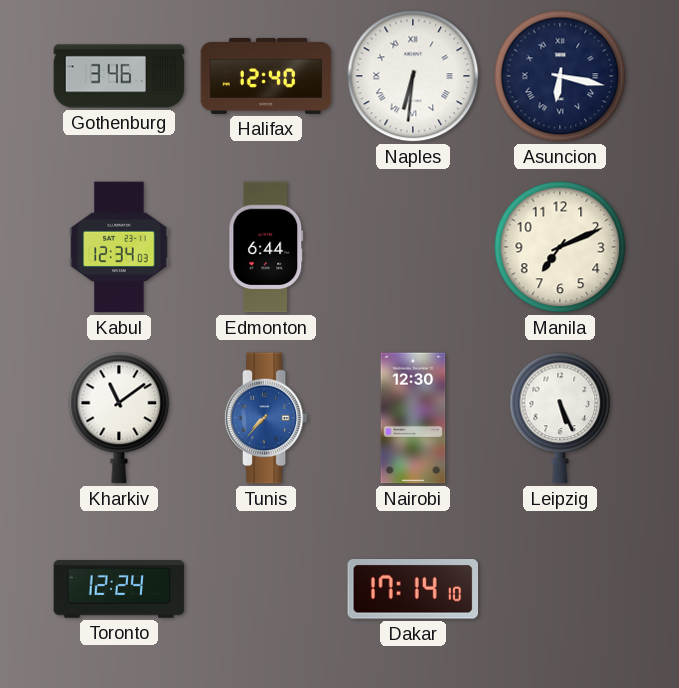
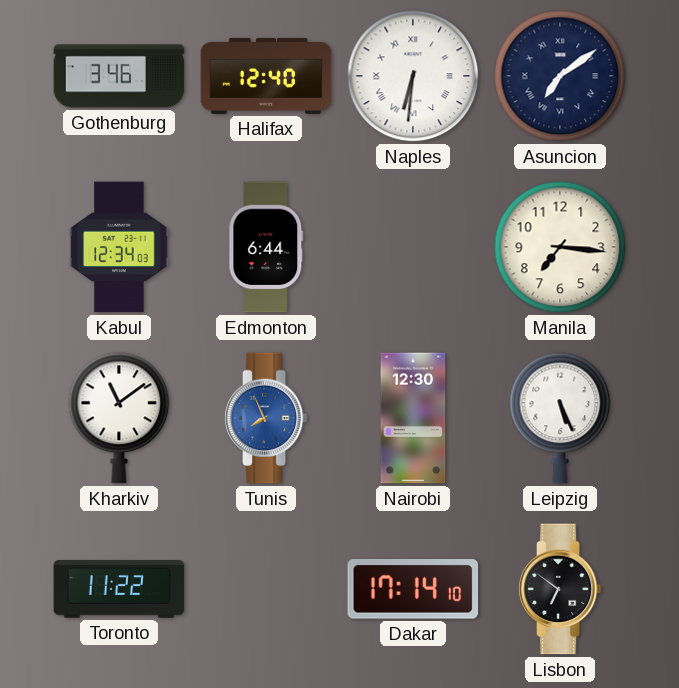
Asuncion: 6:17 -> 7:09 (560, 76)
Manila: 7:11 -> 7:16 (560, 247)
Tunis: 7:37 -> 7:56 (266, 418)
Toronto: 12:24 -> 11:22 (119, 589)
Lisbon: none -> 6:51 (560, 589)
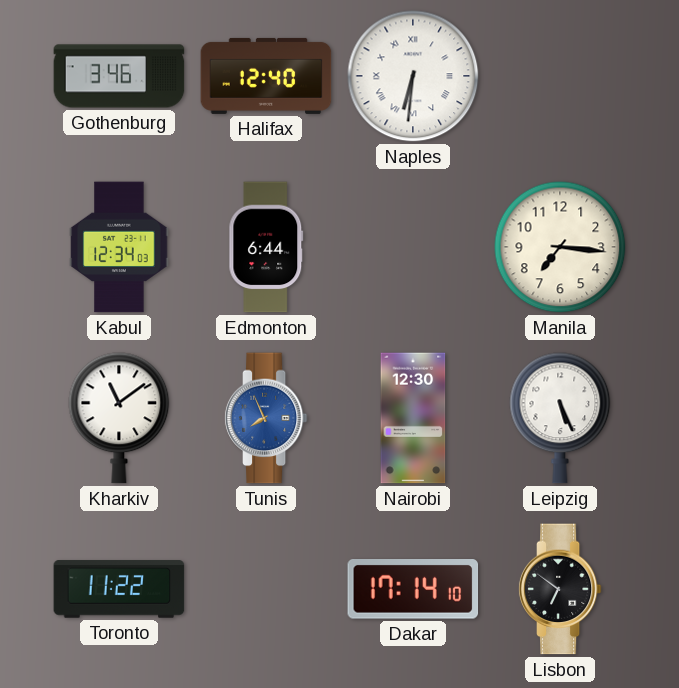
Asuncion: 7:09 -> none (560, 76)
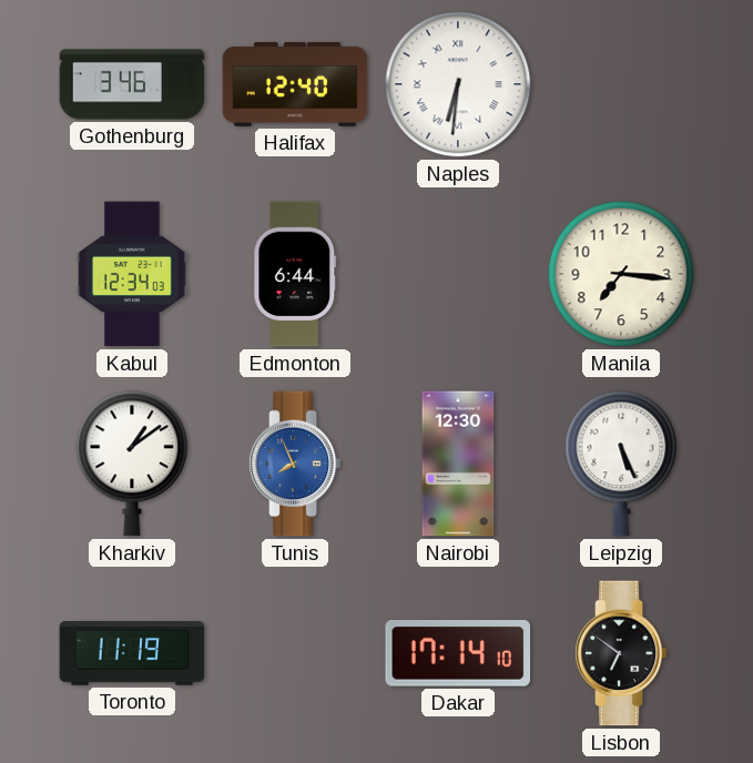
Kharkiv: 11:09 -> 1:09 (132, 464)
Toronto: 11:22 -> 11:19 (132, 653)
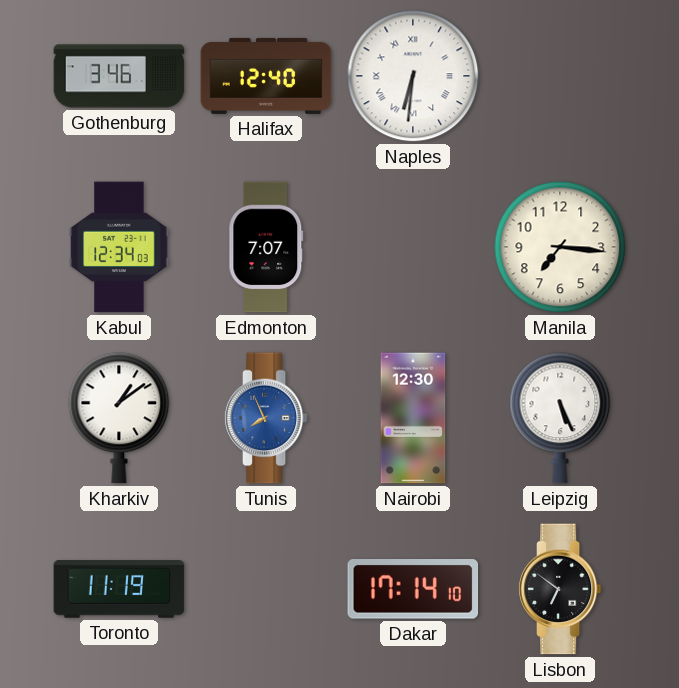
Edmonton: 6:44 -> 7:07 (266, 247)
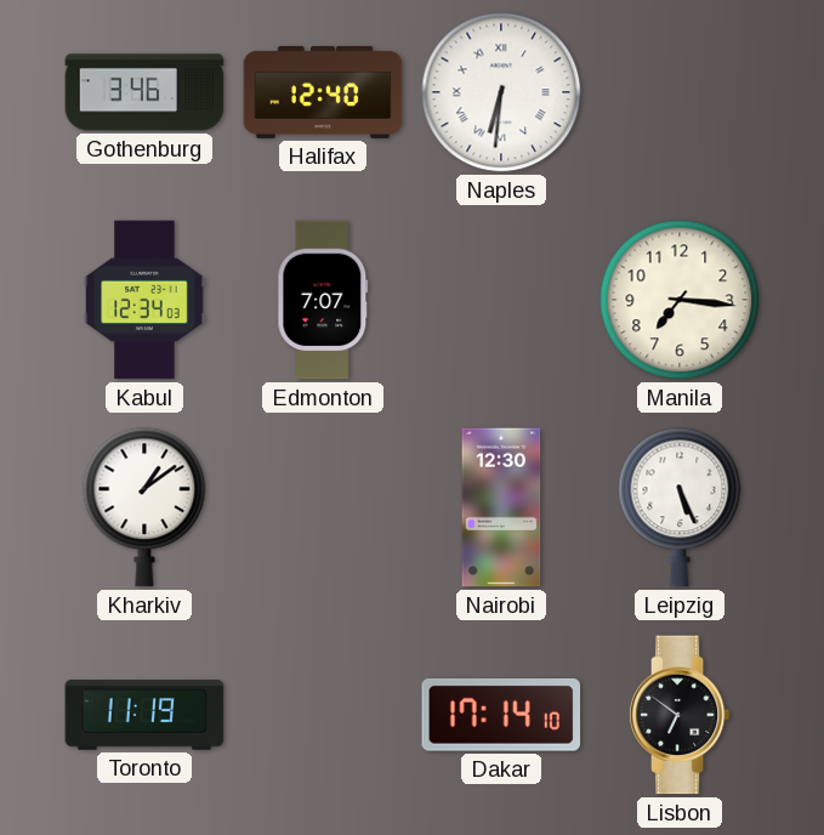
Tunis: 7:56 -> none (266, 418)
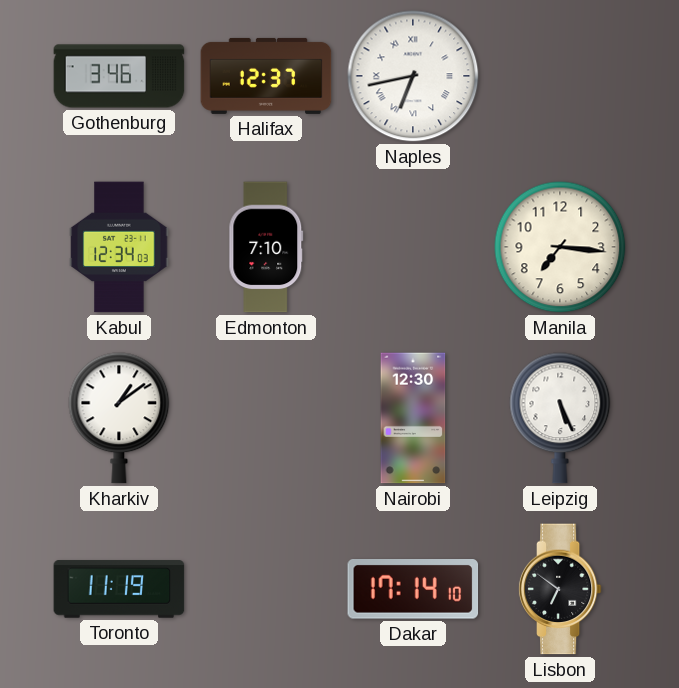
Halifax: 12:40 -> 12:37 (266, 76)
Naples: 6:31 -> 6:43 (413, 76)
Edmonton: 7:07 -> 7:10 (266, 247)
